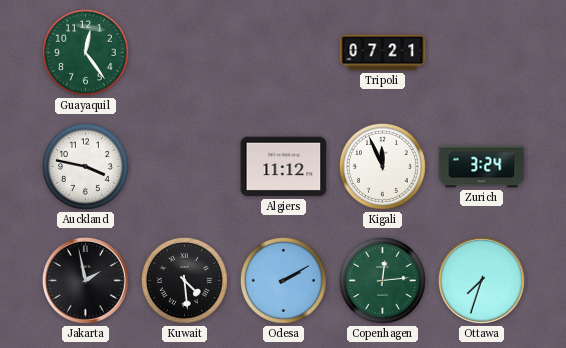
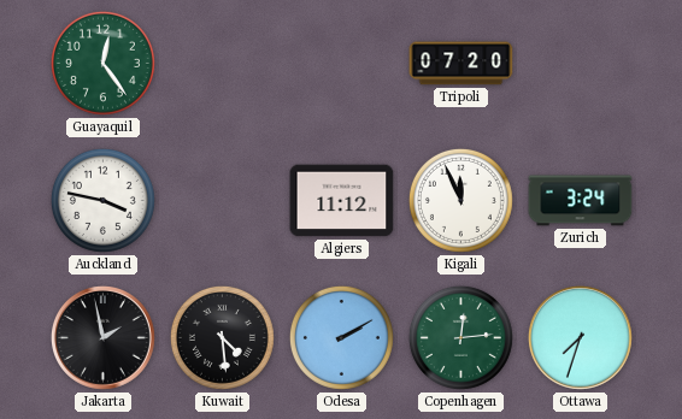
Tripoli: 07:21 -> 07:20 (461, 64)
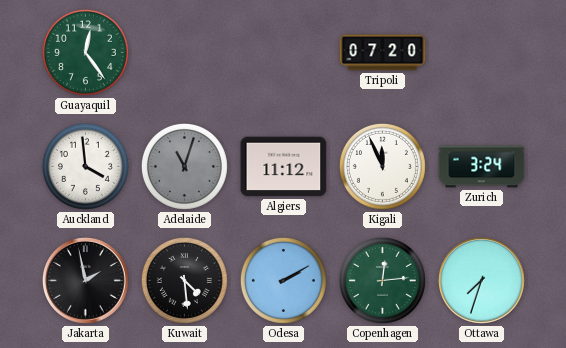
Auckland: 3:47 -> 3:59 (85, 166)
Adelaide: none -> 11:03 (184, 166)
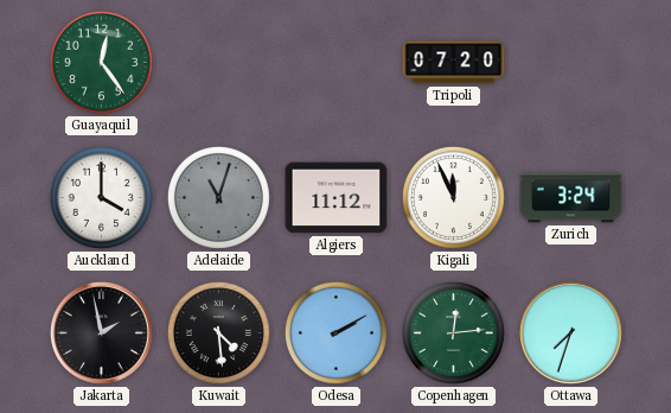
Auckland: 3:59 -> 4:00 (101, 197)
